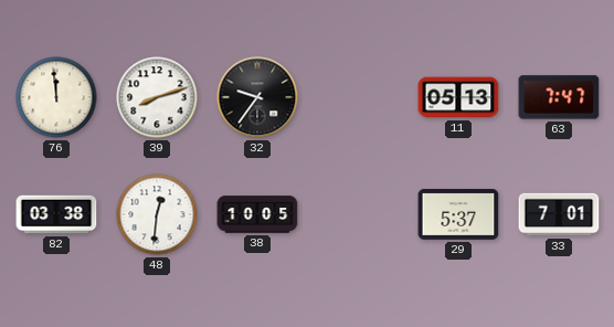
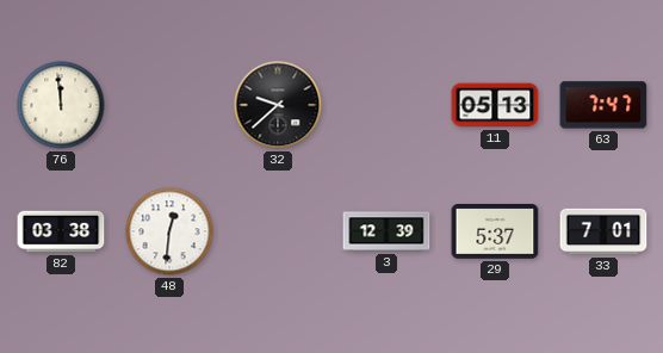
39: 8:12 -> none (157, 97)
32: 9:36 -> 9:38 (278, 105)
38: 10:05 -> none (257, 214)
3: none -> 12:39 (386, 231)
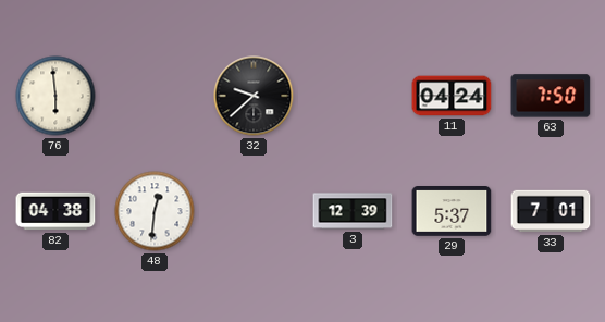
76: 11:59 -> 5:59 (55, 96)
11: 05:13 -> 04:24 (452, 96)
63: 7:47 -> 7:50 (551, 96)
82: 03:38 -> 04:38 (55, 211)
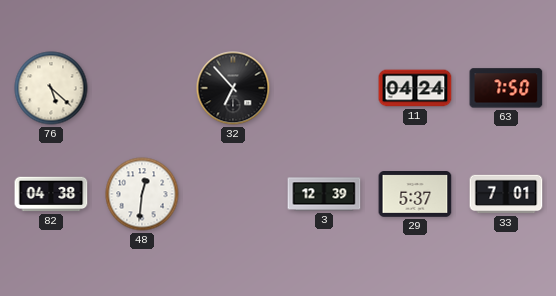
76: 5:59 -> 5:22 (51, 88)
32: 9:38 -> 6:53 (233, 88)
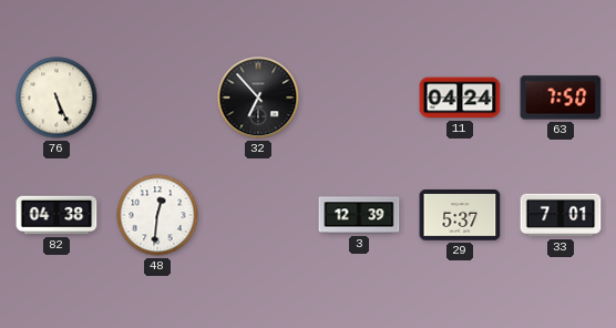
76: 5:22 -> 5:26 (57, 98)
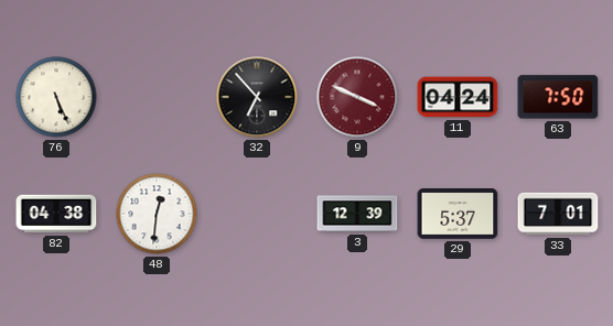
9: none -> 3:49 (357, 97)
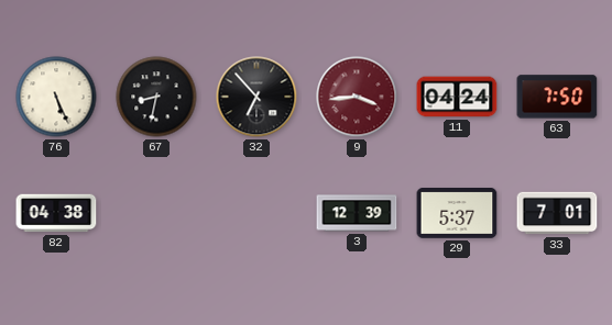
67: none -> 8:32 (156, 97)
9: 3:49 -> 3:44 (357, 97)
48: 12:31 -> none (157, 214)
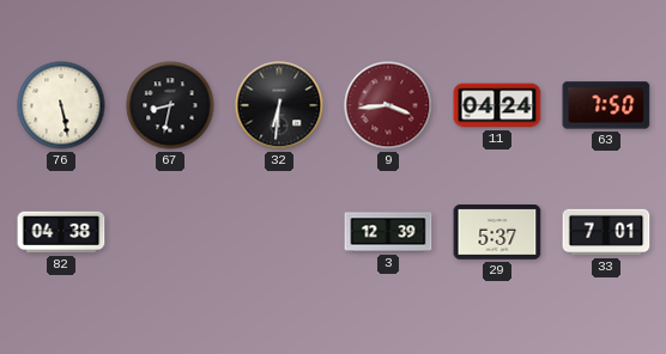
76: 5:26 -> 5:28 (61, 105)
32: 6:53 -> 6:31 (279, 105)
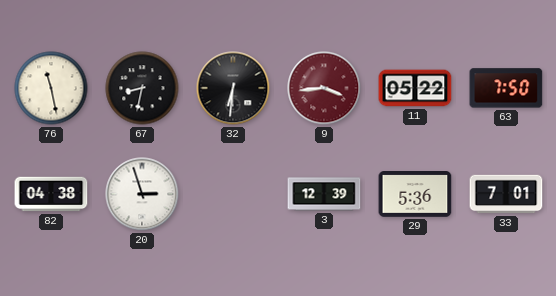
76: 5:28 -> 11:28 (51, 88)
11: 04:24 -> 05:22 (415, 88)
20: none -> 2:57 (142, 194)
29: 5:37 -> 5:36 (415, 194)
